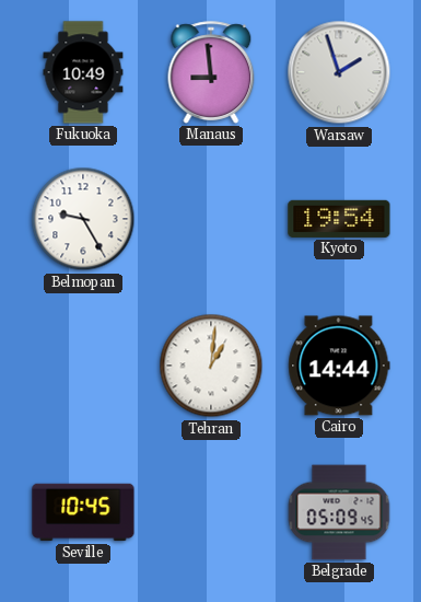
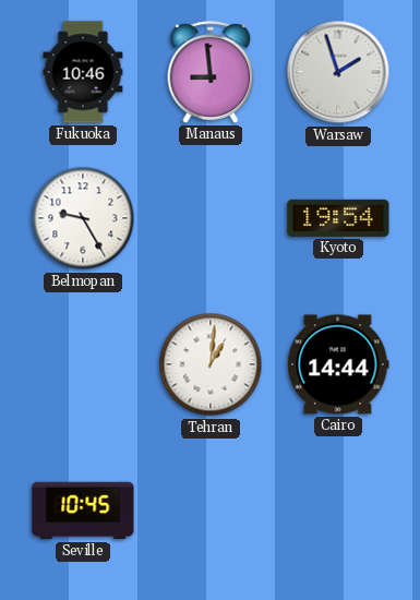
Fukuoka: 10:49 -> 10:46 (83, 72)
Belgrade: 05:09 -> none (339, 512)
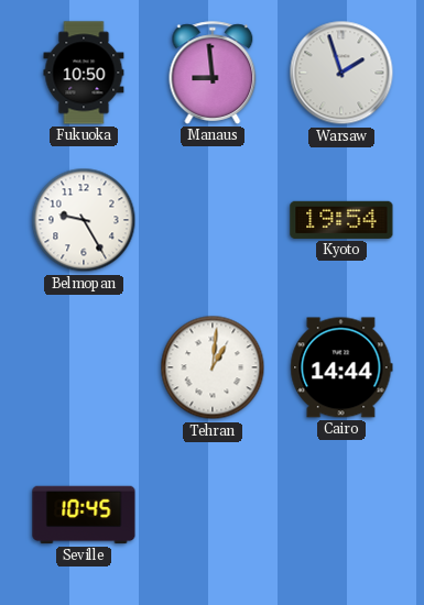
Fukuoka: 10:46 -> 10:50 (84, 73)
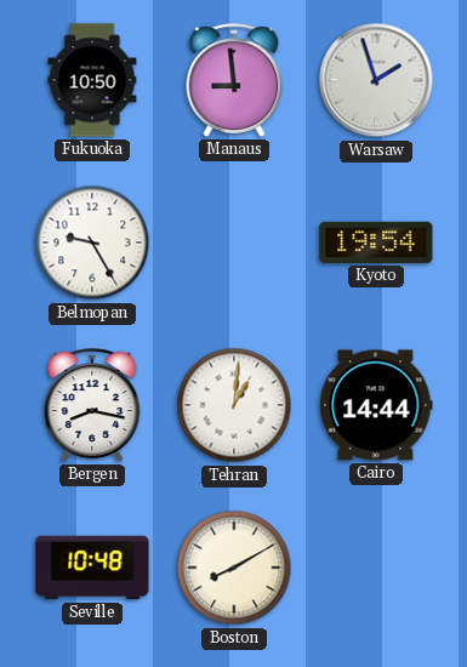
Bergen: none -> 8:17 (92, 405)
Seville: 10:45 -> 10:48 (92, 568)
Boston: none -> 8:10 (234, 568)
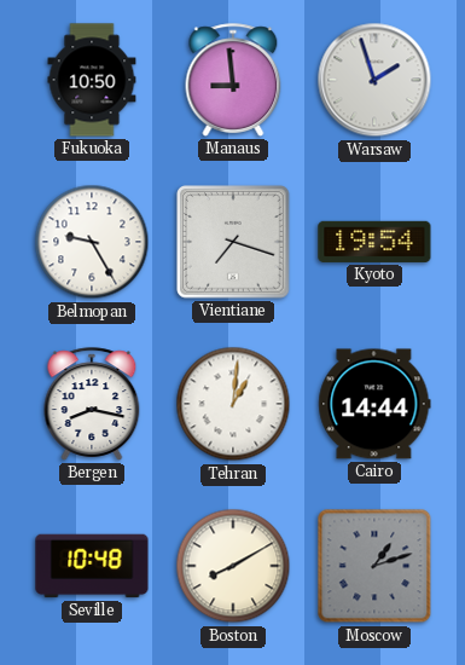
Vientiane: none -> 7:18 (233, 242)
Moscow: none -> 1:12 (374, 566)
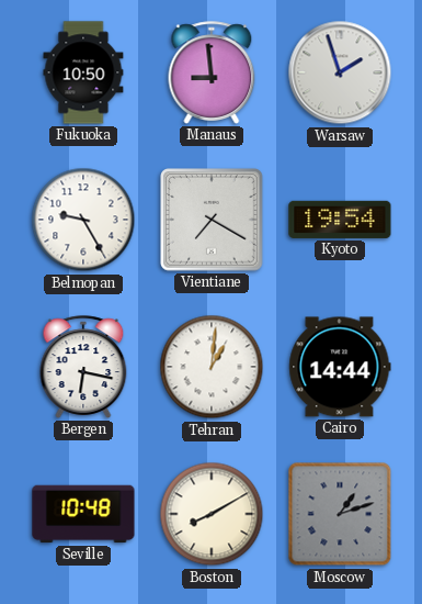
Vientiane: 7:18 -> 7:20 (212, 220)
Bergen: 8:17 -> 6:17 (83, 367)
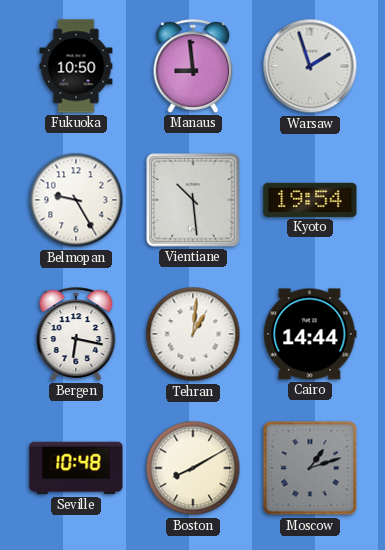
Vientiane: 7:20 -> 10:29 (193, 200)
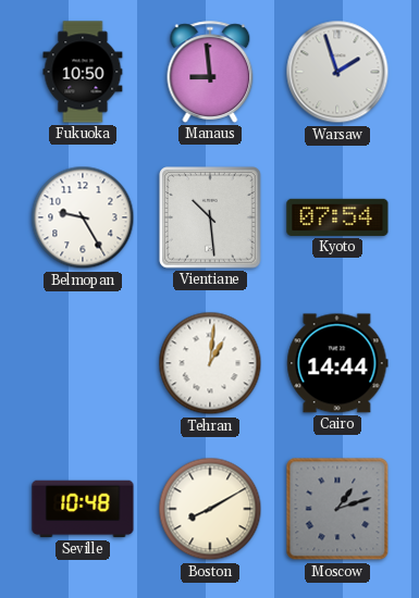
Kyoto: 19:54 -> 07:54 (337, 217)
Bergen: 6:17 -> none (76, 334)
